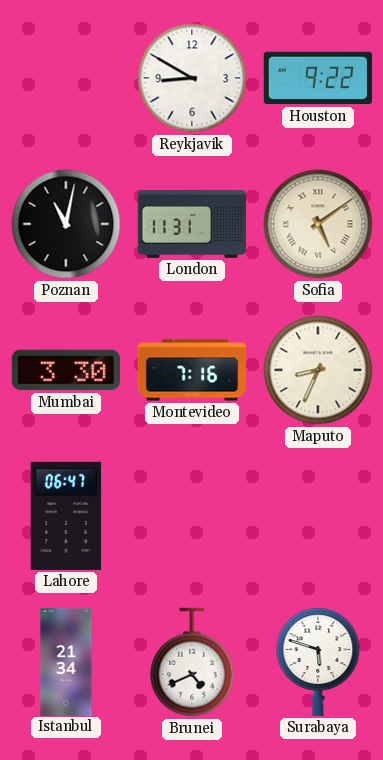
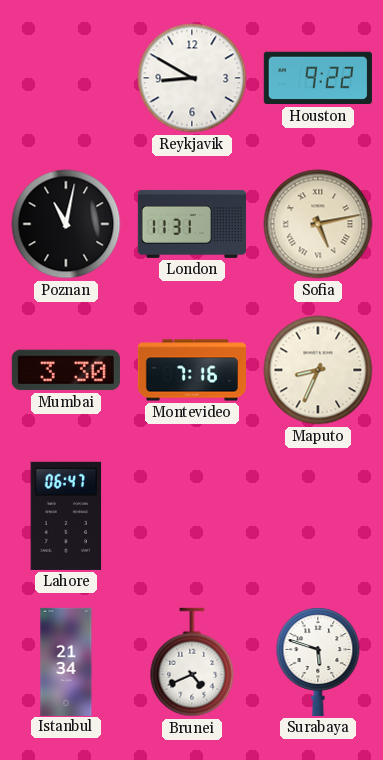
Sofia: 5:09 -> 5:13 (318, 224)
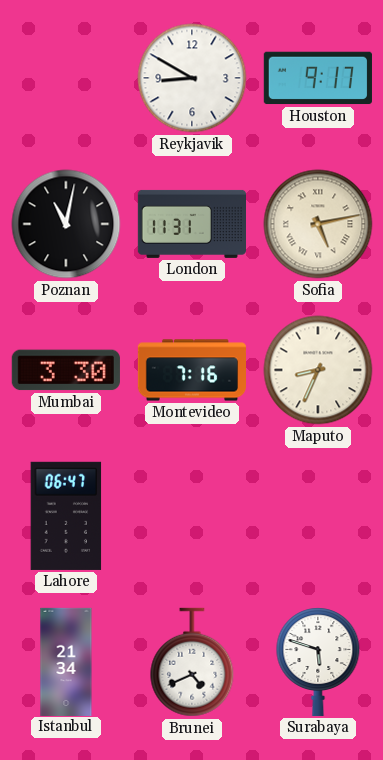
Houston: 9:22 -> 9:17 (318, 78)
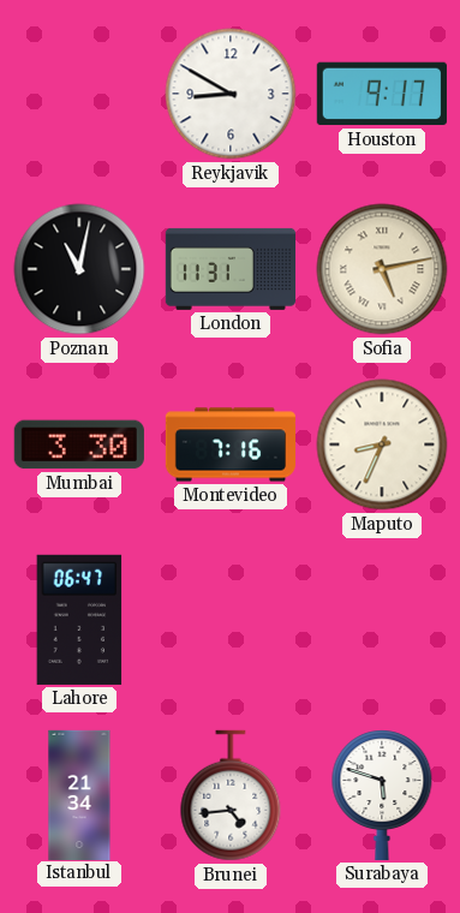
Brunei: 4:41 -> 4:44 (231, 795)
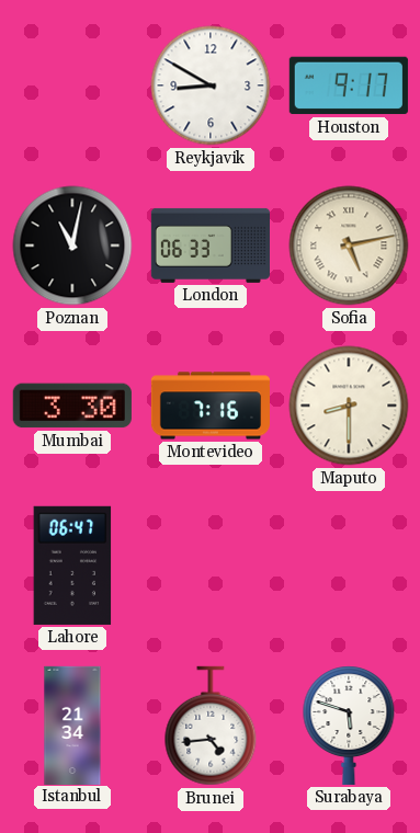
London: 11:31 -> 06:33 (209, 246)
Maputo: 8:34 -> 8:30 (349, 406)
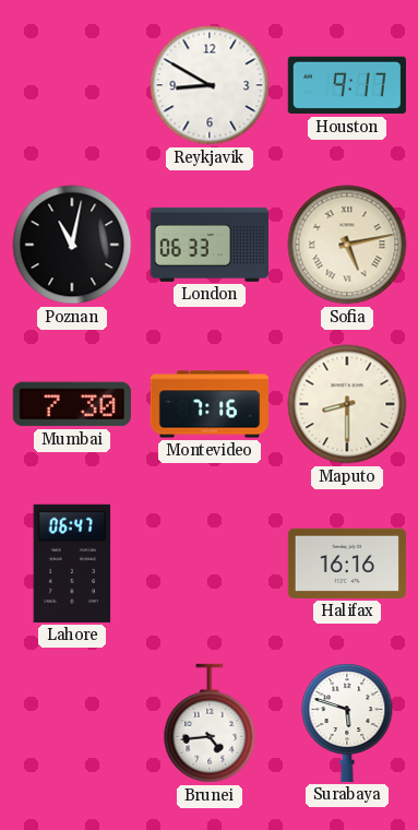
Mumbai: 3:30 -> 7:30 (72, 404)
Halifax: none -> 16:16 (347, 564)
Istanbul: 21:34 -> none (72, 724)
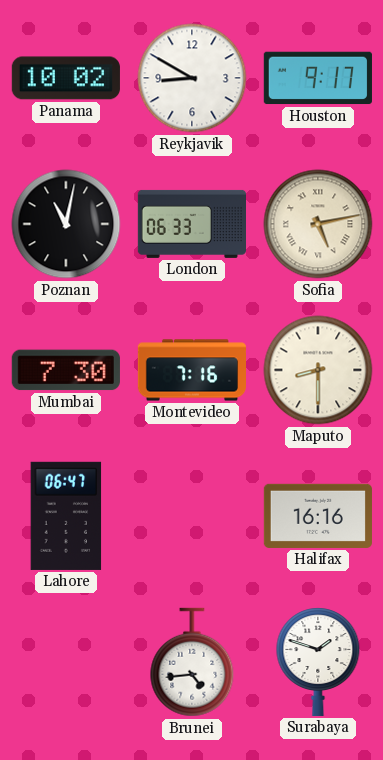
Panama: none -> 10:02 (66, 78)
Surabaya: 5:48 -> 1:48 (318, 662)
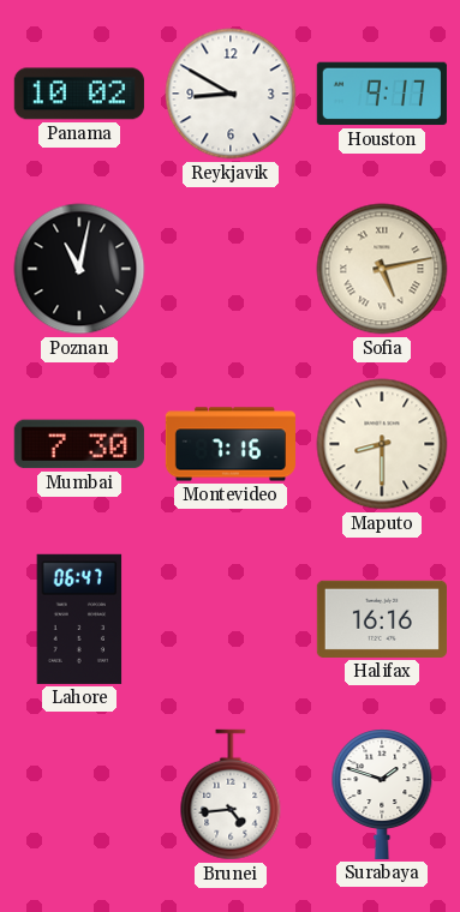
London: 06:33 -> none (191, 224)
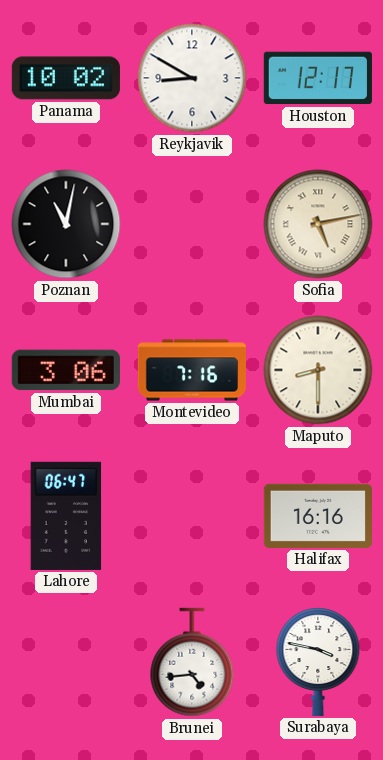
Houston: 9:17 -> 12:17 (318, 78)
Mumbai: 7:30 -> 3:06 (66, 370)
Surabaya: 1:48 -> 3:47 (318, 662)
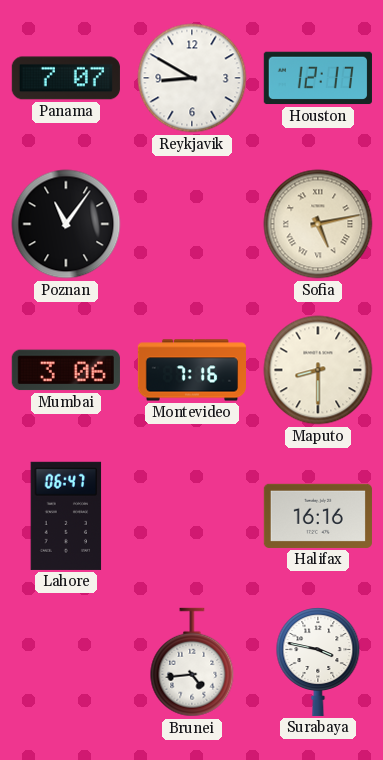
Panama: 10:02 -> 7:07 (66, 78)
Poznan: 11:02 -> 11:06 (66, 224)
